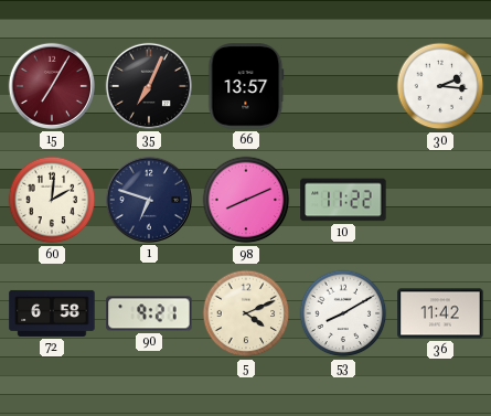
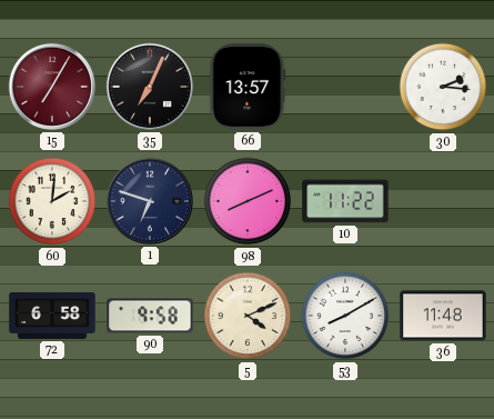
90: 9:21 -> 9:58 (150, 316)
36: 11:42 -> 11:48 (443, 316)
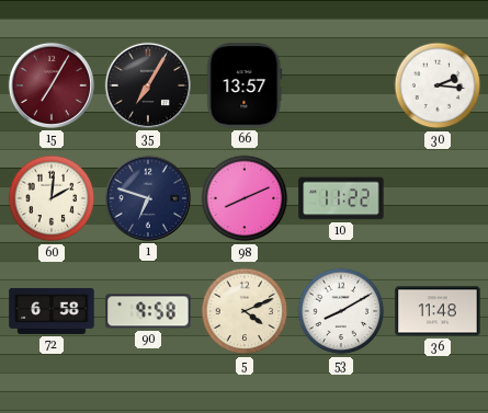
35: 7:04 -> 7:05 (148, 85)
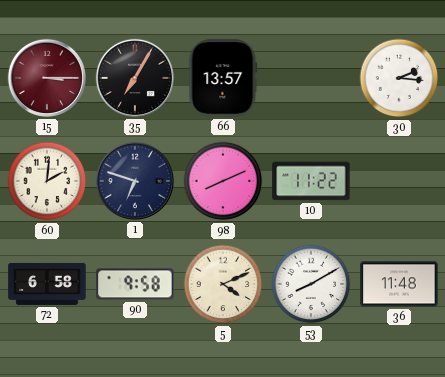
15: 7:05 -> 3:15 (47, 78)
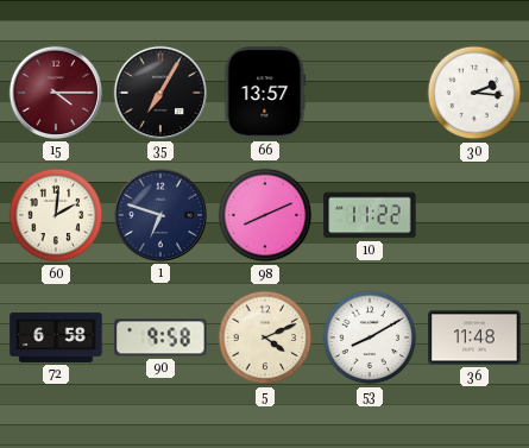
15: 3:15 -> 4:15 (56, 93)
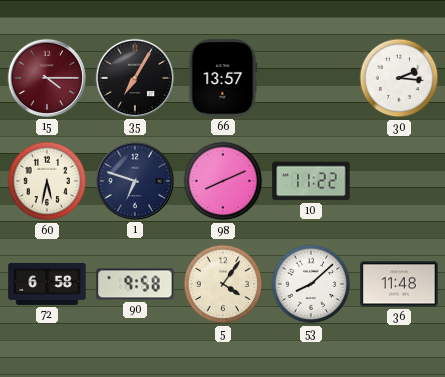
60: 2:01 -> 5:32 (47, 181)
5: 4:11 -> 4:06 (223, 284)
53: 8:10 -> 8:08 (311, 284)
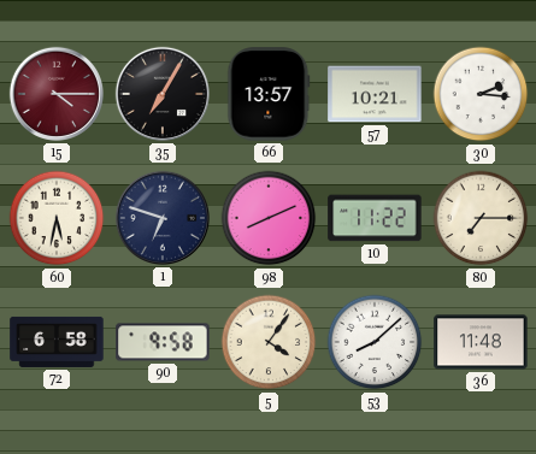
57: none -> 10:21 (375, 94)
80: none -> 7:15 (481, 218)
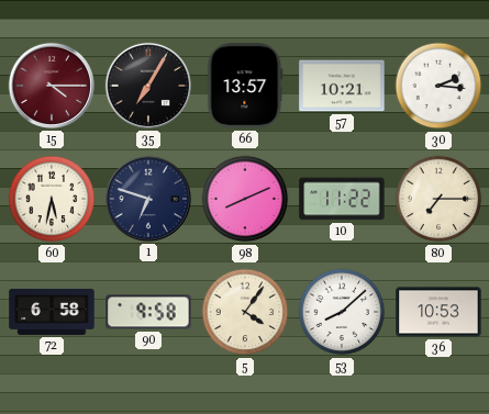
36: 11:48 -> 10:53 (438, 312)
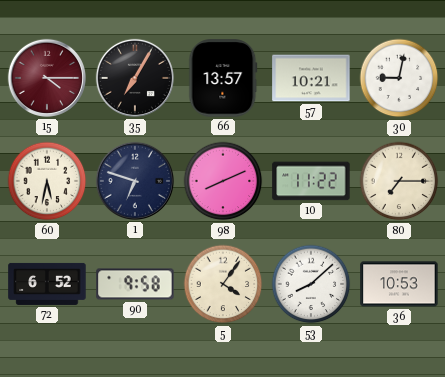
30: 2:16 -> 9:02 (399, 78)
72: 6:58 -> 6:52 (47, 284)
